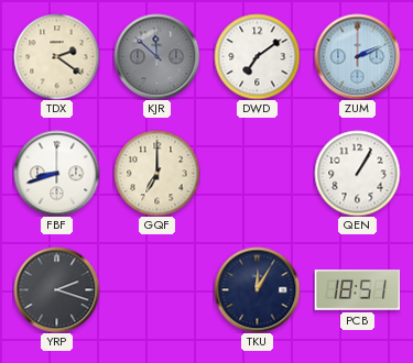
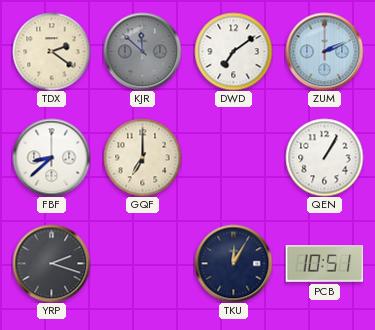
FBF: 8:42 -> 8:38 (51, 157)
PCB: 18:51 -> 10:51 (324, 264)
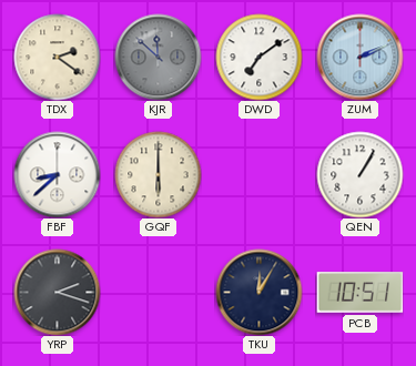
GQF: 7:00 -> 6:00 (158, 174)
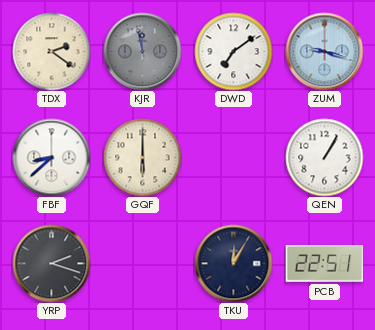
KJR: 11:52 -> 11:58 (142, 51)
ZUM: 2:11 -> 9:18 (324, 51)
PCB: 10:51 -> 22:51 (324, 264)
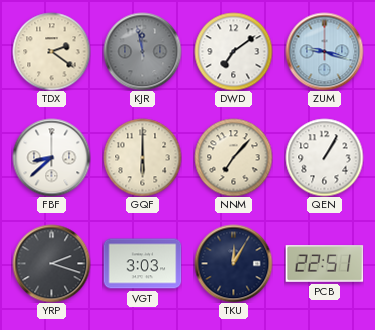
NNM: none -> 7:07 (233, 157)
VGT: none -> 3:03 (142, 264)
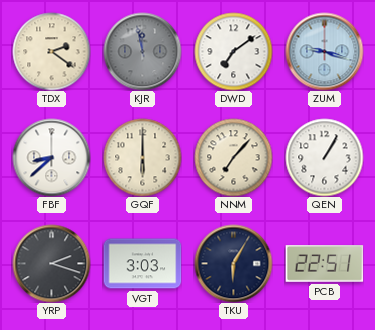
TKU: 12:05 -> 6:05 (233, 263)
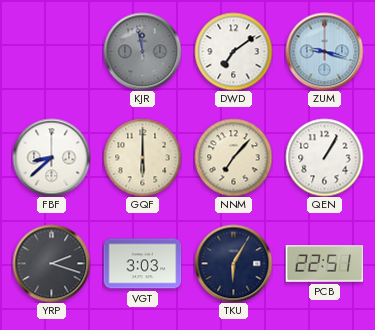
TDX: 2:21 -> none (51, 51)
